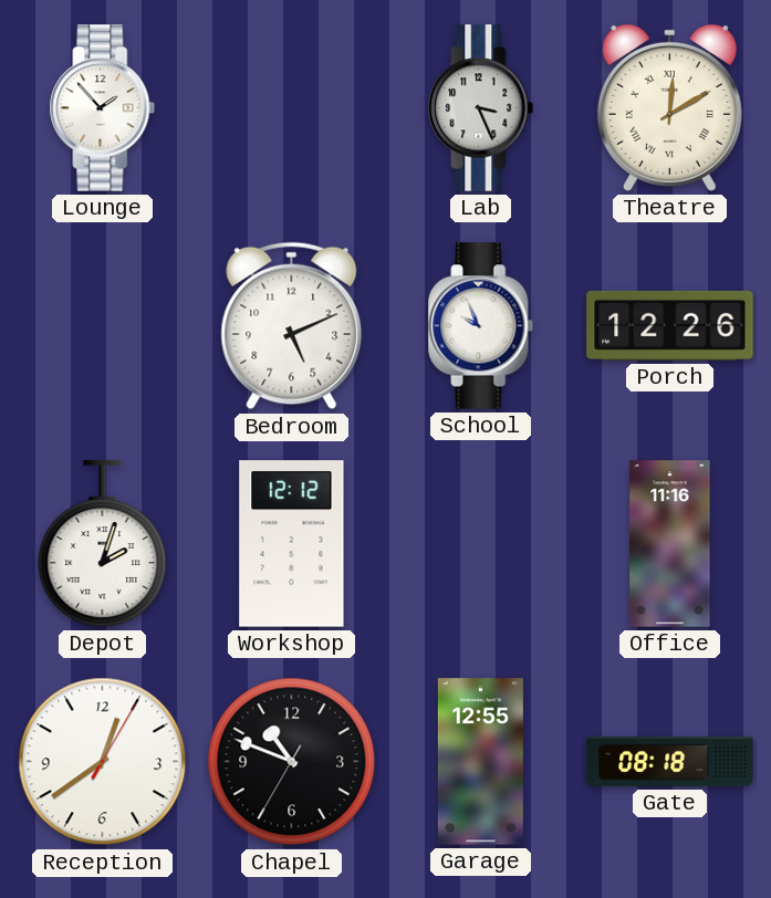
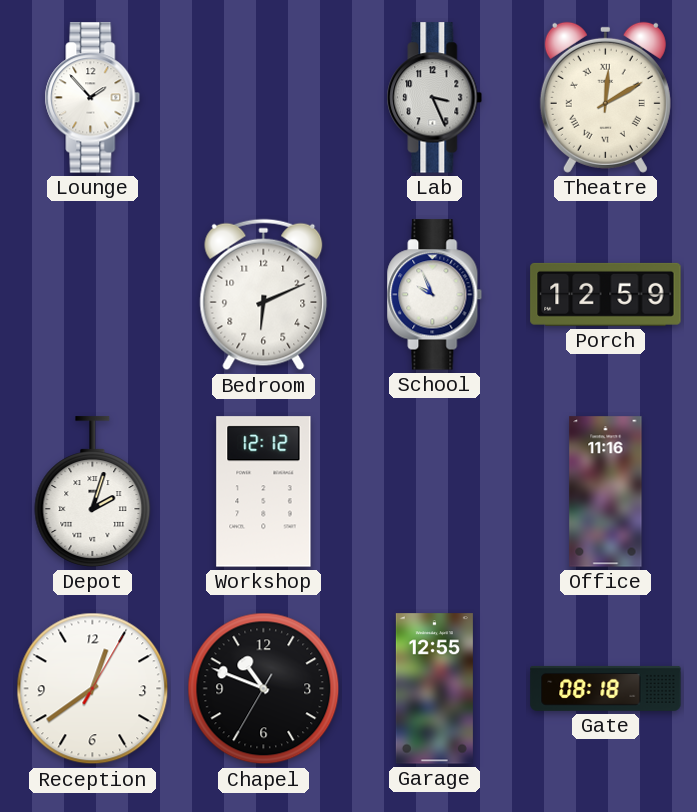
Bedroom: 5:11 -> 6:11 (264, 295)
Porch: 12:26 -> 12:59 (606, 294)
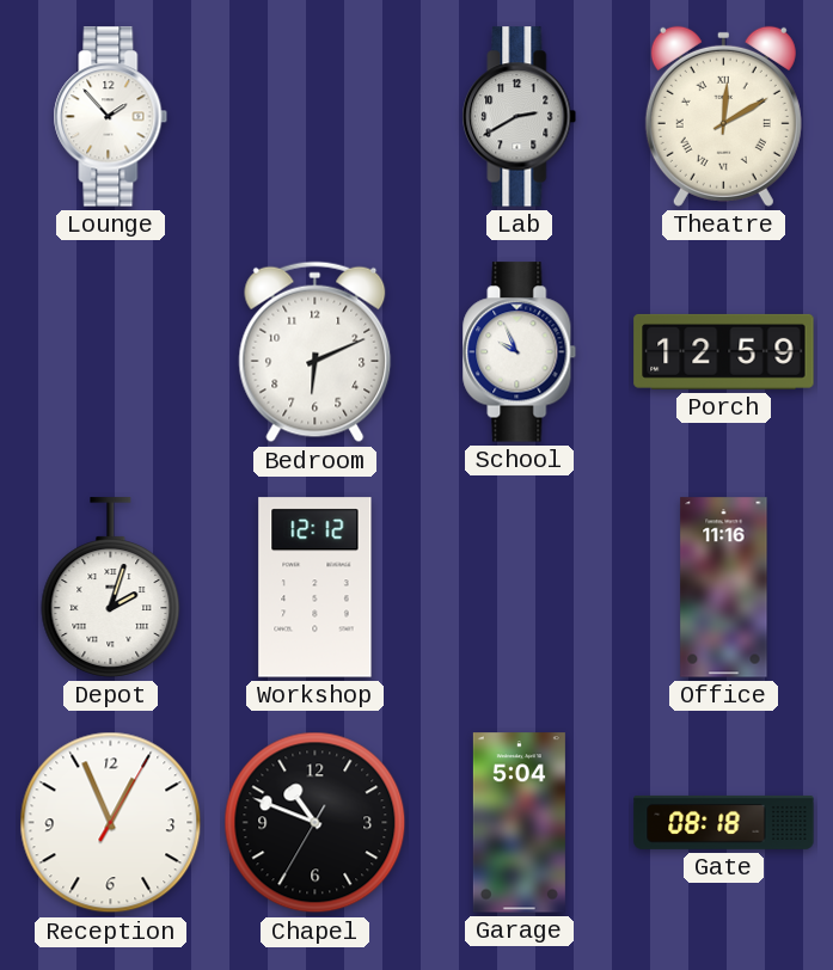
Lab: 3:26 -> 2:40 (520, 117)
Reception: 12:39 -> 12:56 (111, 823)
Garage: 12:55 -> 5:04 (519, 823)
